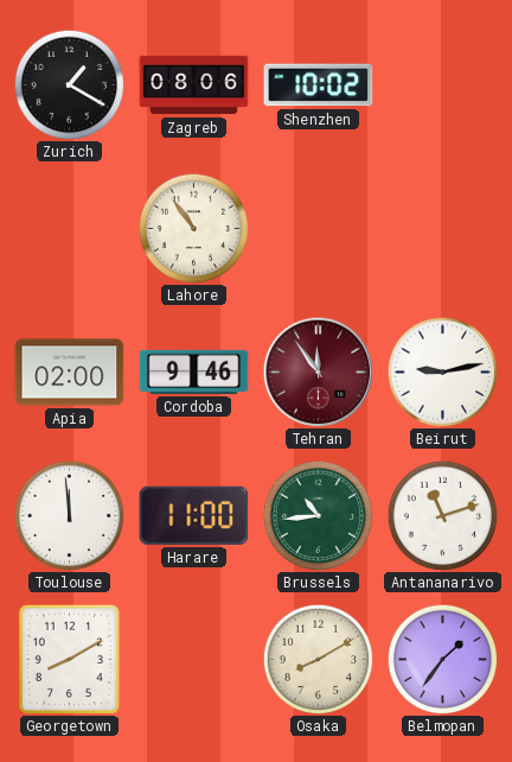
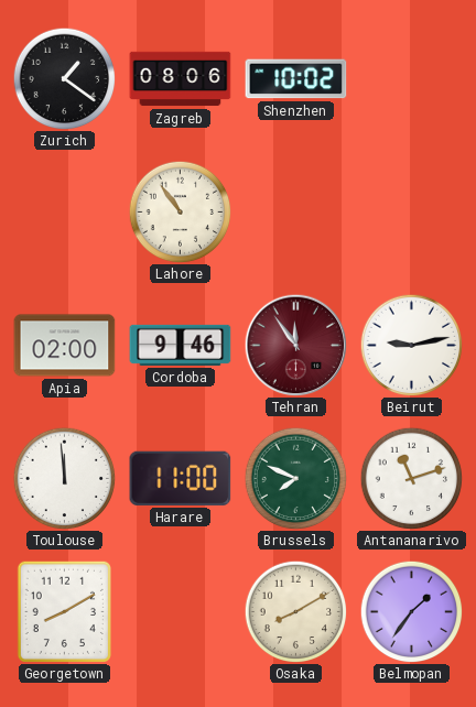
Zurich: 1:20 -> 1:21 (64, 78)
Brussels: 10:44 -> 7:49 (295, 478)
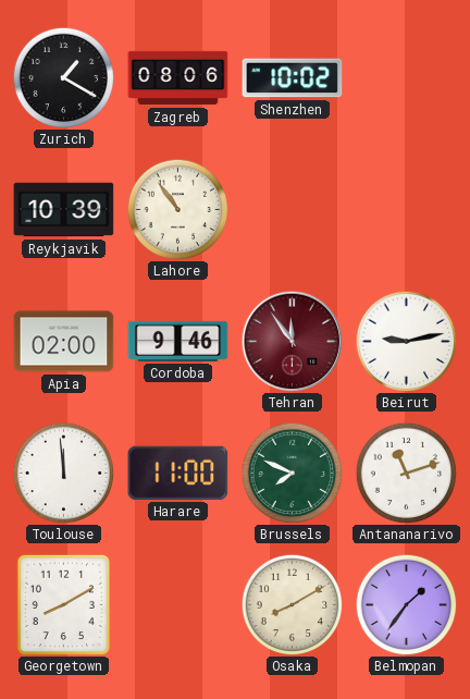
Zurich: 1:21 -> 1:20 (63, 77)
Reykjavik: none -> 10:39 (64, 210)
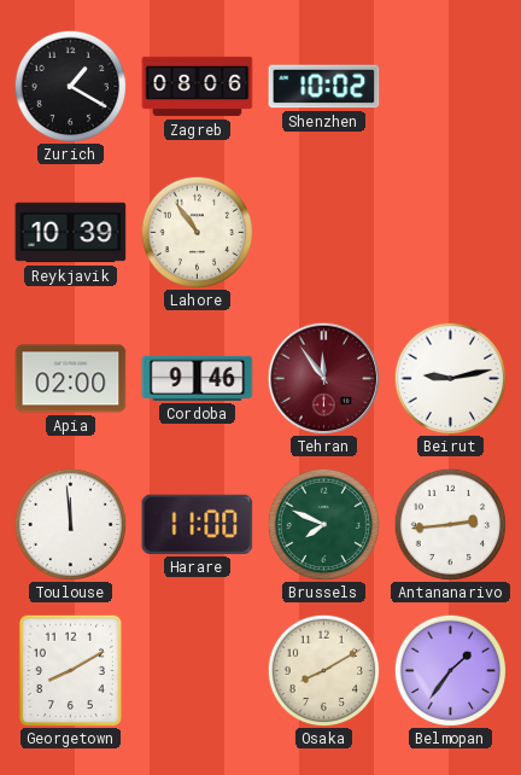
Antananarivo: 11:12 -> 2:44 (450, 524)
